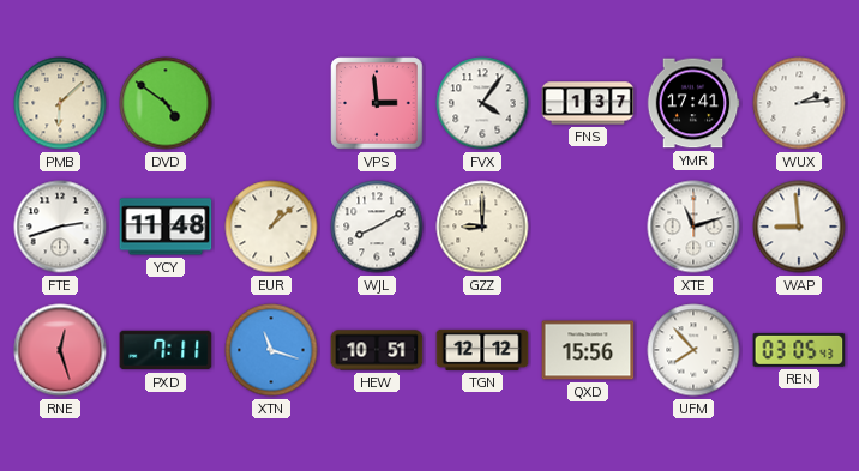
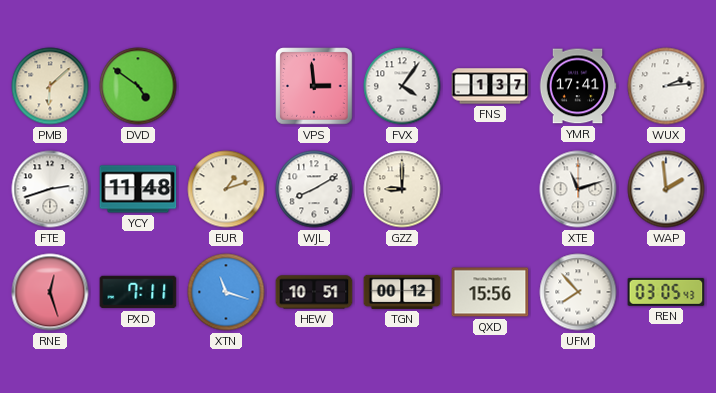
EUR: 1:08 -> 1:12 (226, 189)
WAP: 8:59 -> 1:59 (666, 189)
TGN: 12:12 -> 00:12 (402, 292)
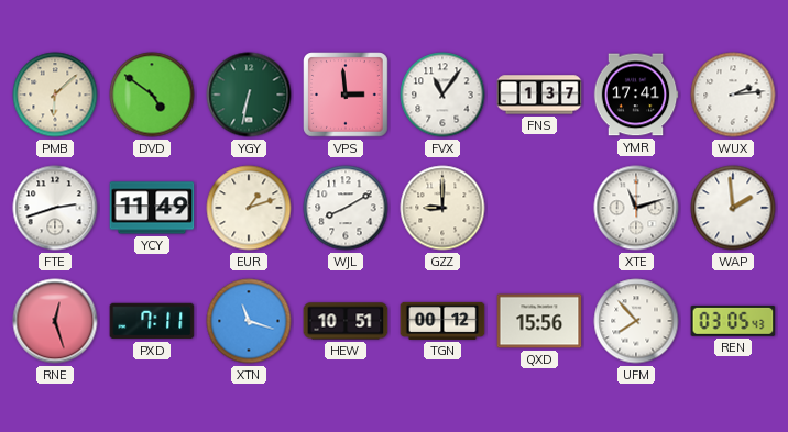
YGY: none -> 6:32 (249, 95)
FVX: 4:06 -> 11:06 (442, 95)
YCY: 11:48 -> 11:49 (152, 208)
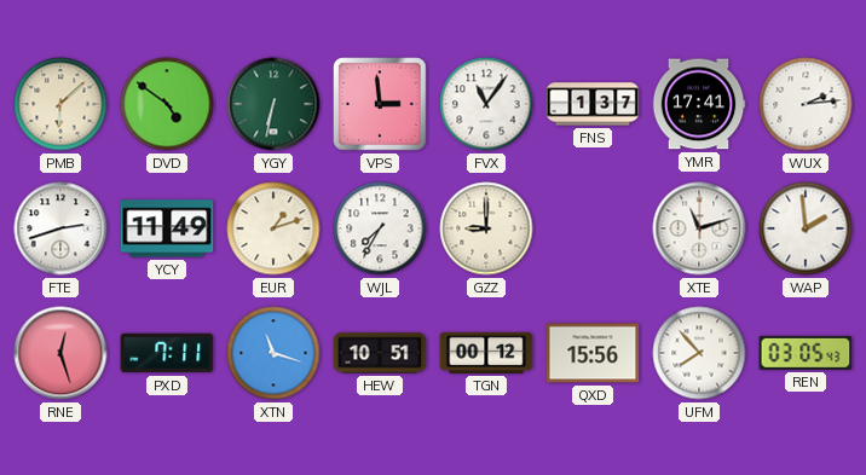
WJL: 8:10 -> 7:35 (380, 228)
